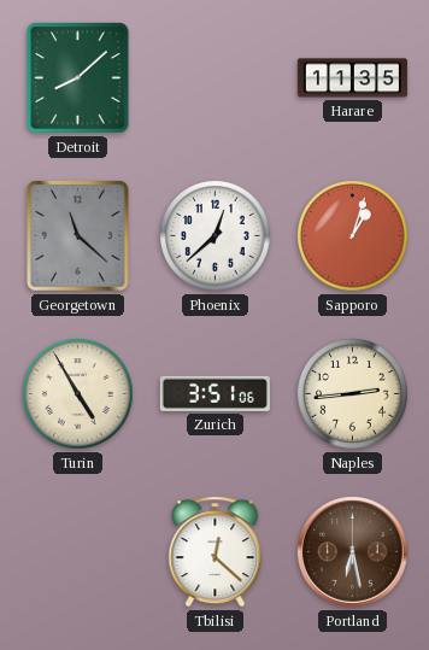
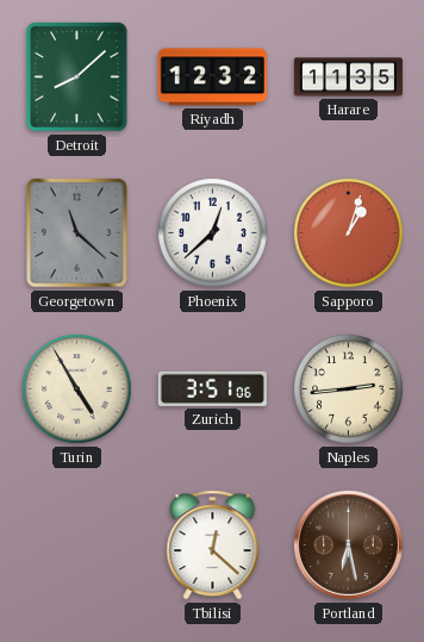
Riyadh: none -> 12:32 (212, 77)
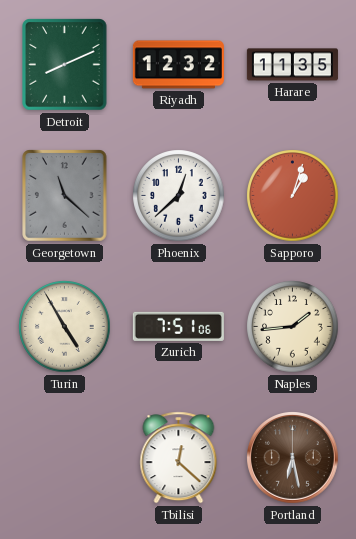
Detroit: 8:08 -> 8:11 (65, 65)
Zurich: 3:51 -> 7:51 (178, 326)
Naples: 2:44 -> 1:44 (293, 327)
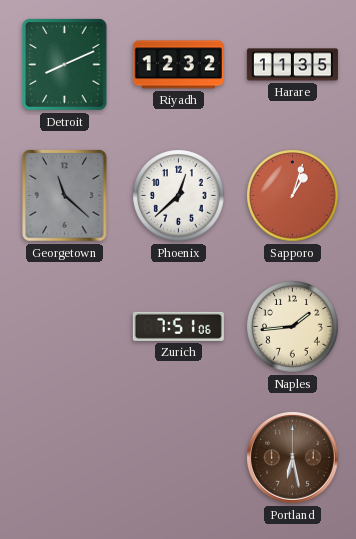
Turin: 4:55 -> none (65, 327)
Tbilisi: 12:22 -> none (179, 458)
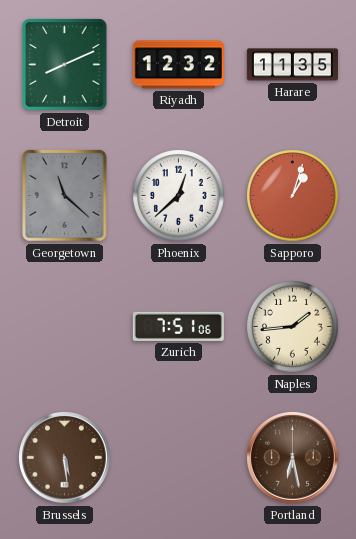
Brussels: none -> 5:29 (65, 458)
